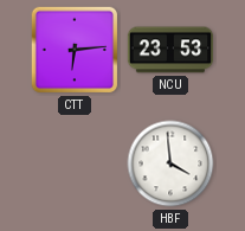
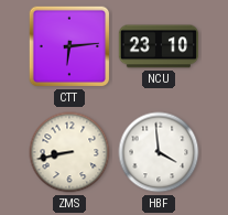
NCU: 23:53 -> 23:10 (159, 46)
ZMS: none -> 8:43 (69, 152)
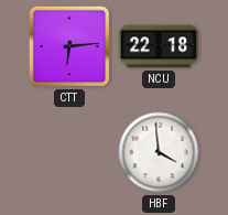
NCU: 23:10 -> 22:18 (159, 46)
ZMS: 8:43 -> none (69, 152)
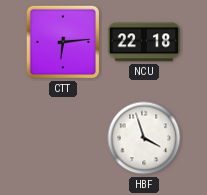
HBF: 3:59 -> 3:57 (144, 138)
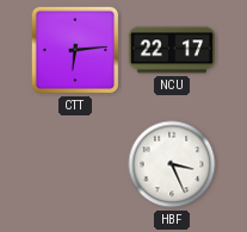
NCU: 22:18 -> 22:17 (172, 50)
HBF: 3:57 -> 3:26 (172, 164)
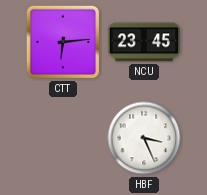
NCU: 22:17 -> 23:45 (144, 42)
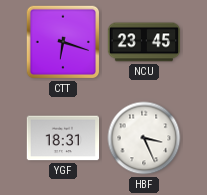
CTT: 6:14 -> 6:18 (63, 42)
YGF: none -> 18:31 (63, 138)
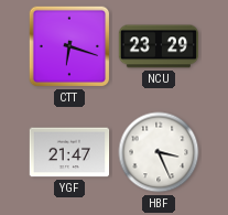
NCU: 23:45 -> 23:29 (159, 46)
YGF: 18:31 -> 21:47 (69, 152)
